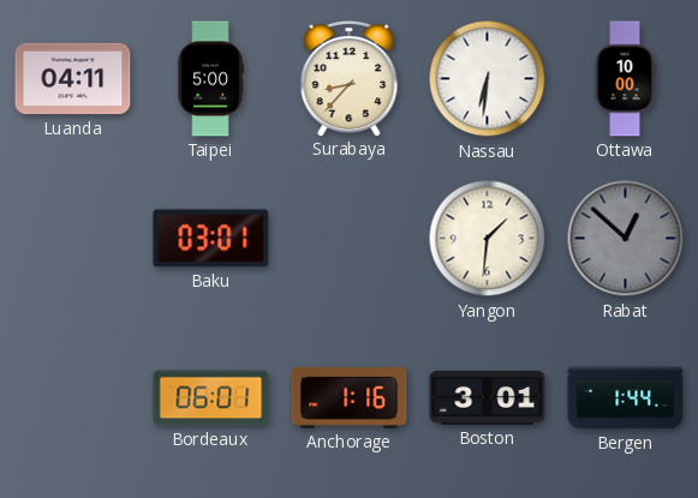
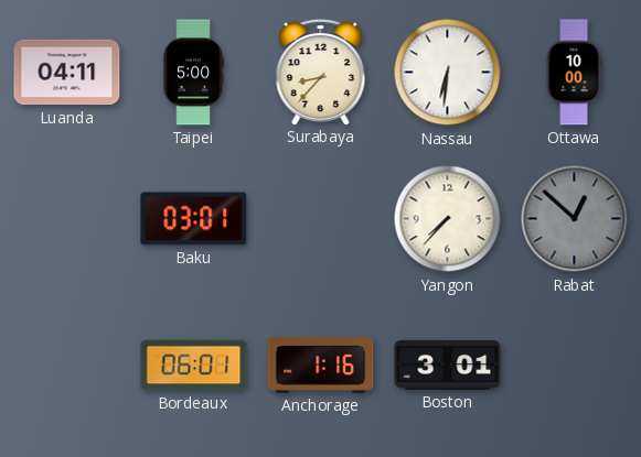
Yangon: 1:31 -> 7:37 (448, 219)
Bergen: 1:44 -> none (626, 398)
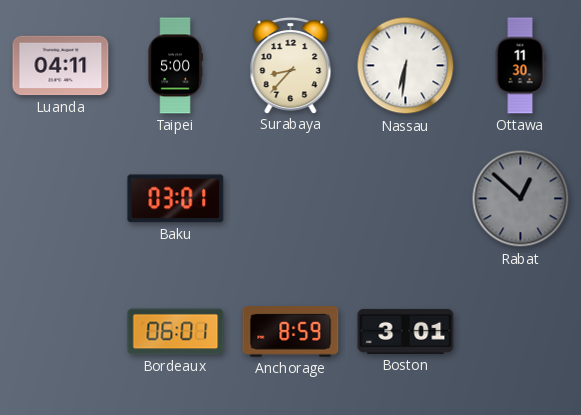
Ottawa: 10:00 -> 11:30 (520, 66)
Yangon: 7:37 -> none (448, 219)
Anchorage: 1:16 -> 8:59 (291, 332)
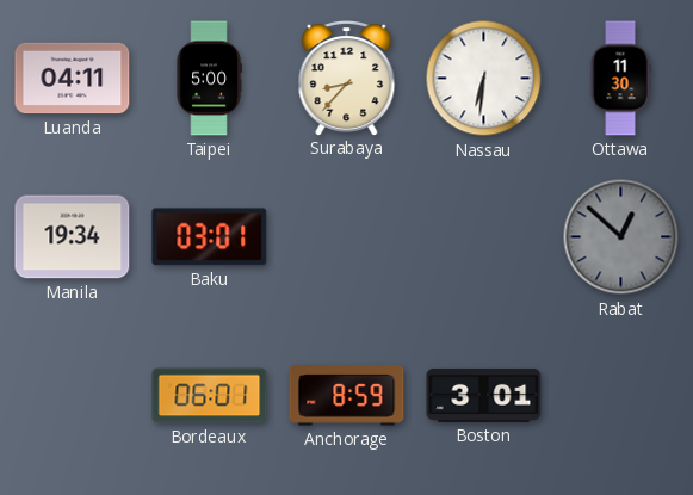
Manila: none -> 19:34 (73, 237)
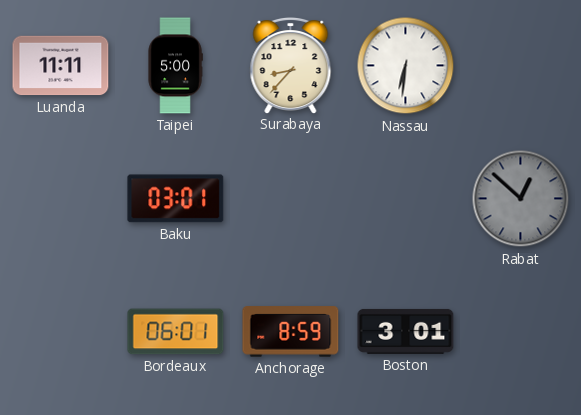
Luanda: 04:11 -> 11:11 (61, 66)
Ottawa: 11:30 -> none (620, 79)
Manila: 19:34 -> none (73, 237)
